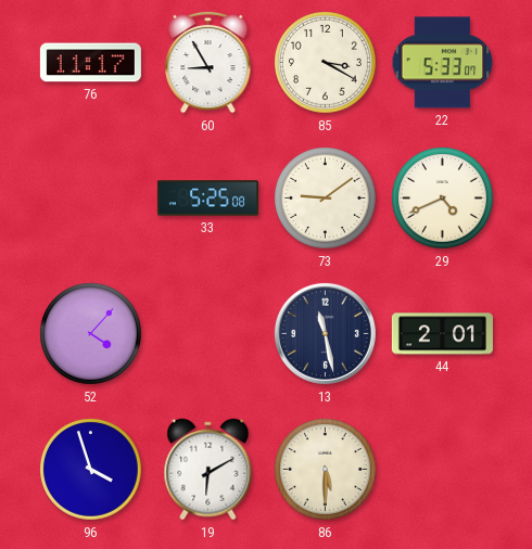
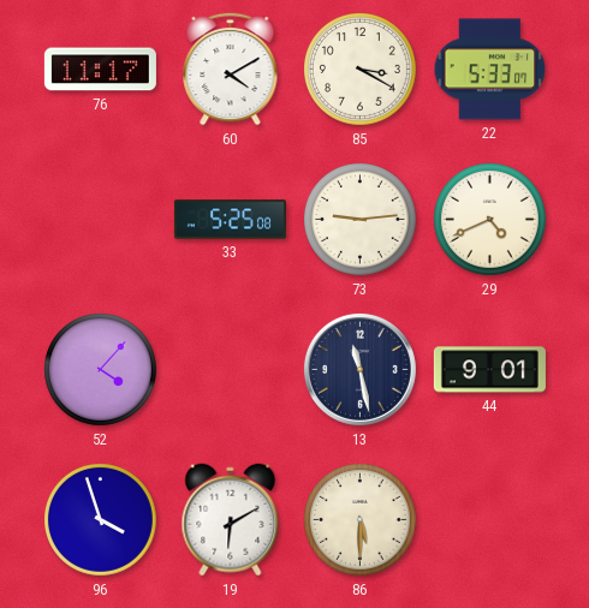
60: 8:55 -> 4:10 (231, 68)
73: 9:09 -> 9:14 (361, 220)
44: 2:01 -> 9:01 (489, 370)
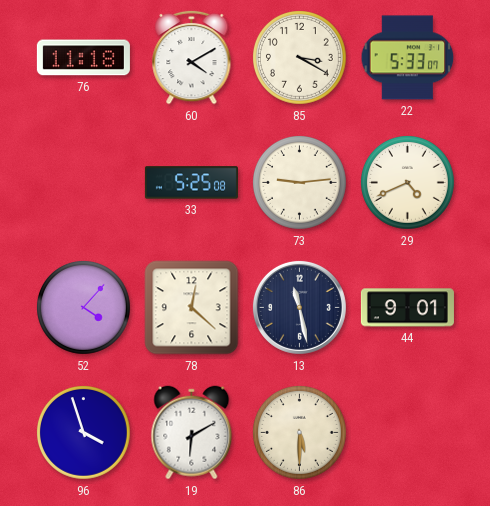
76: 11:17 -> 11:18 (83, 58)
78: none -> 12:22 (192, 308)
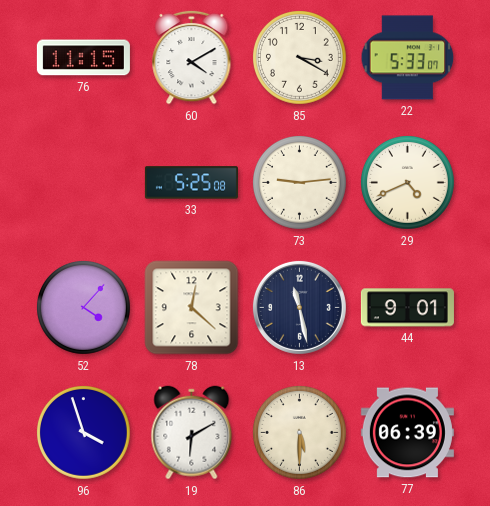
76: 11:18 -> 11:15 (83, 58)
77: none -> 06:39 (407, 433)
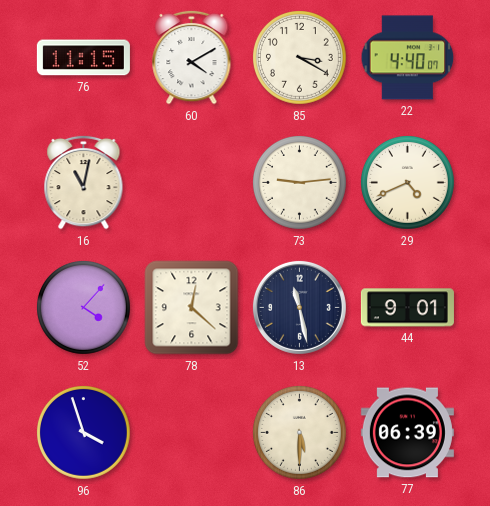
22: 5:33 -> 4:40 (408, 58)
16: none -> 11:02 (84, 182)
33: 5:25 -> none (191, 183)
19: 6:10 -> none (192, 433)
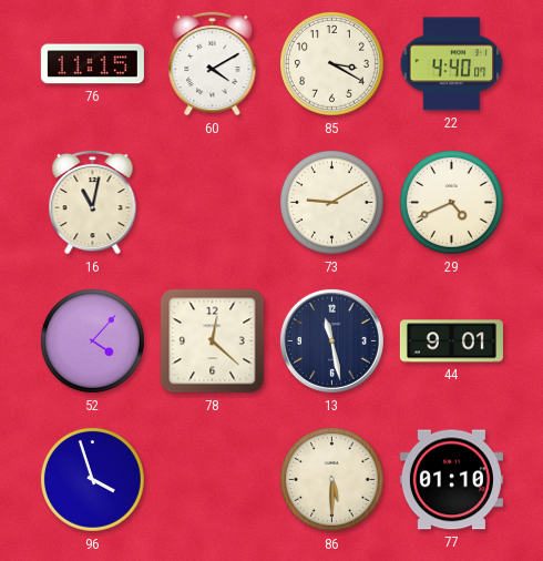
73: 9:14 -> 9:10 (332, 203)
77: 06:39 -> 01:10 (451, 480)
